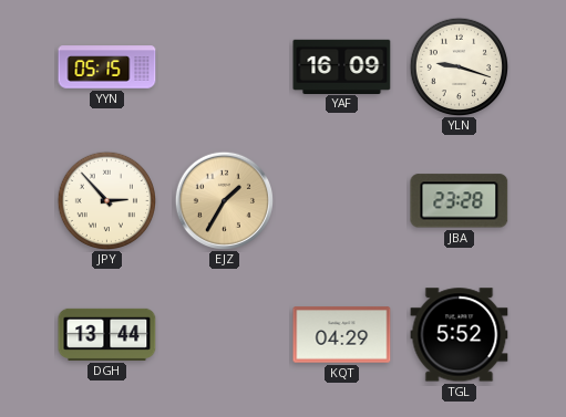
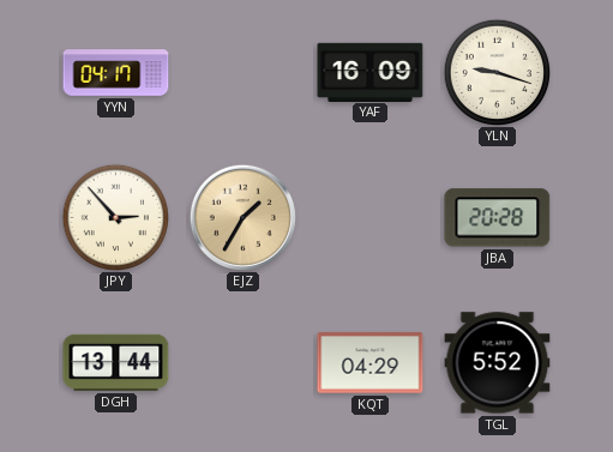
YYN: 05:15 -> 04:17 (116, 73)
JBA: 23:28 -> 20:28 (498, 218)
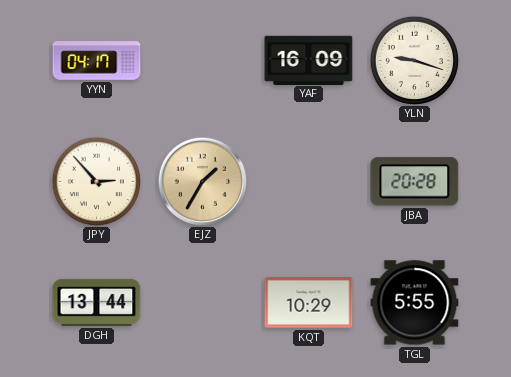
KQT: 04:29 -> 10:29 (309, 303)
TGL: 5:52 -> 5:55 (415, 303)
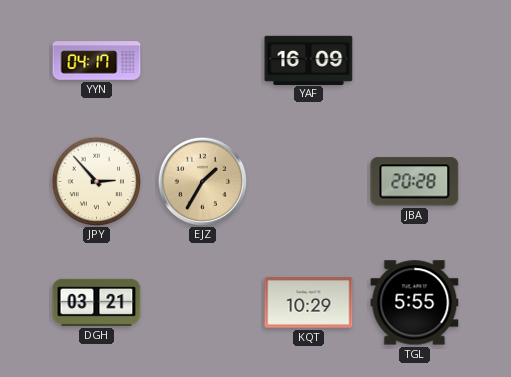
YLN: 9:18 -> none (414, 60)
DGH: 13:44 -> 03:21 (97, 302)
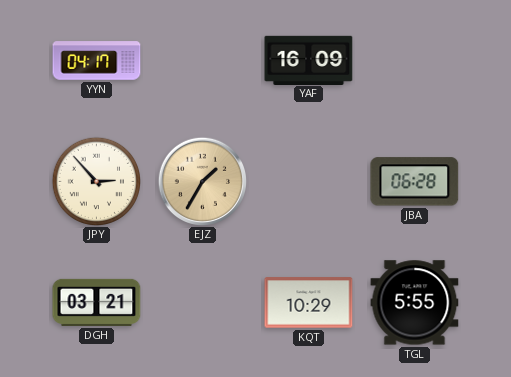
JBA: 20:28 -> 06:28 (415, 182)
